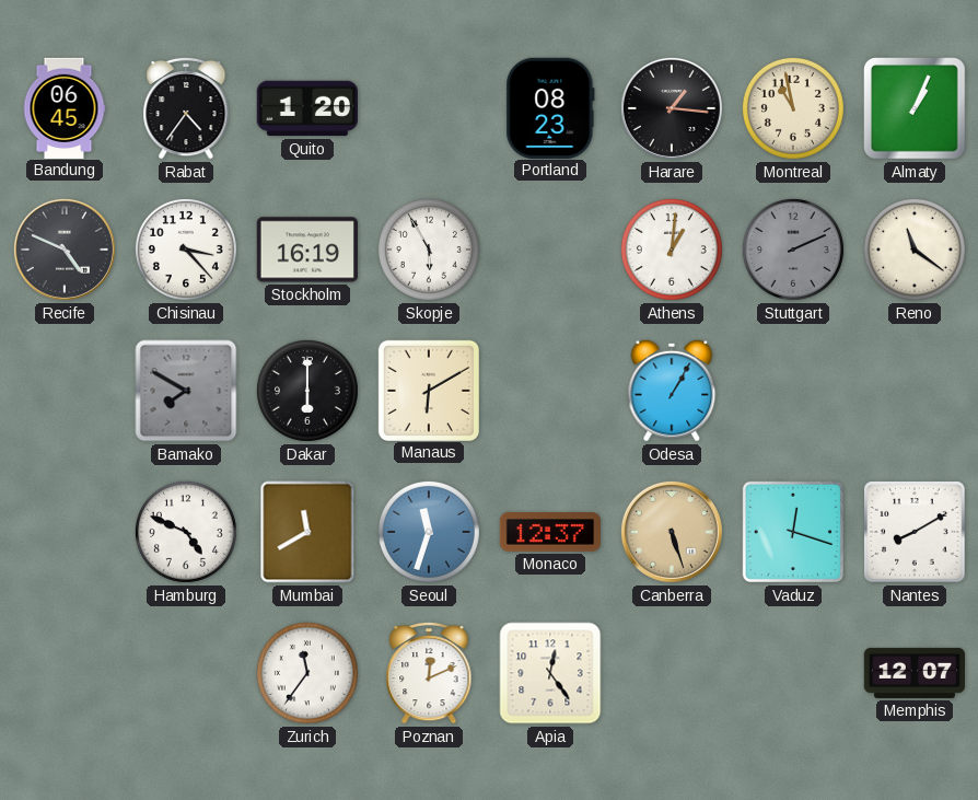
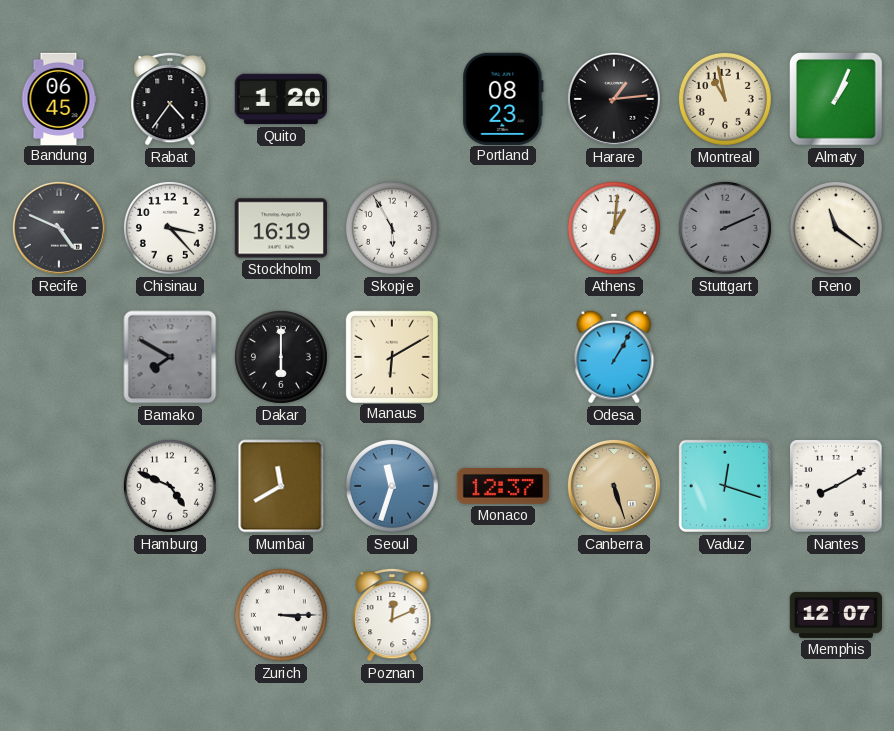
Harare: 1:16 -> 1:14 (614, 99)
Zurich: 11:36 -> 3:15 (281, 615)
Apia: 12:24 -> none (550, 673)
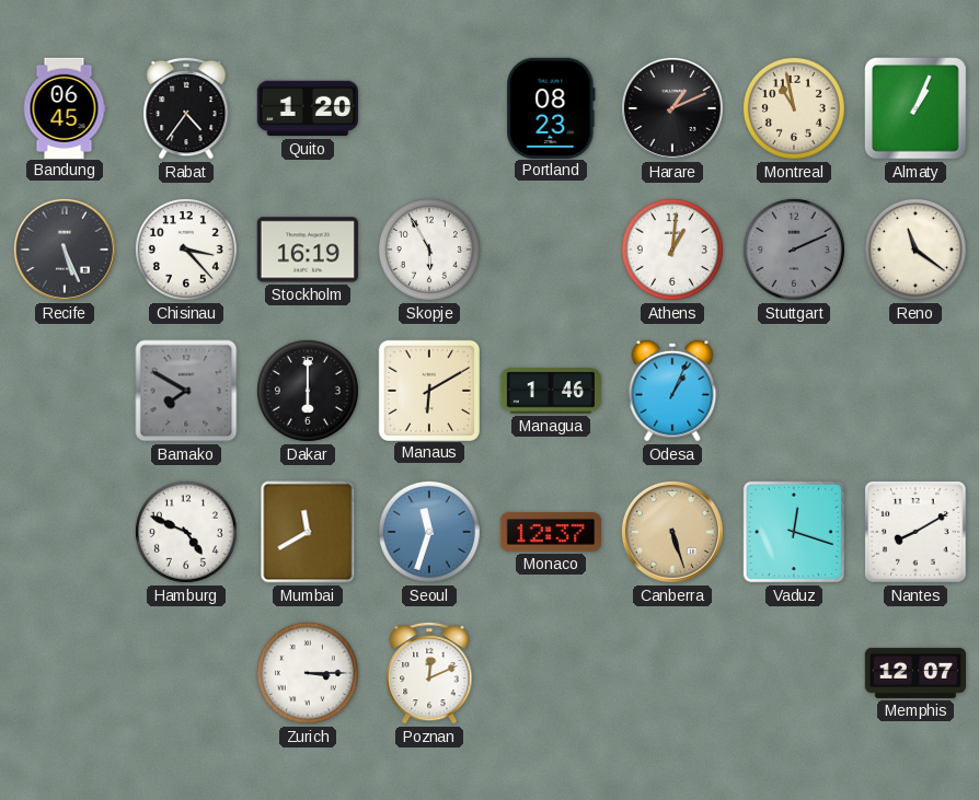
Harare: 1:14 -> 1:11 (672, 108)
Recife: 4:49 -> 5:26 (65, 250)
Managua: none -> 1:46 (550, 391)
Odesa: 1:05 -> 1:04 (672, 391)
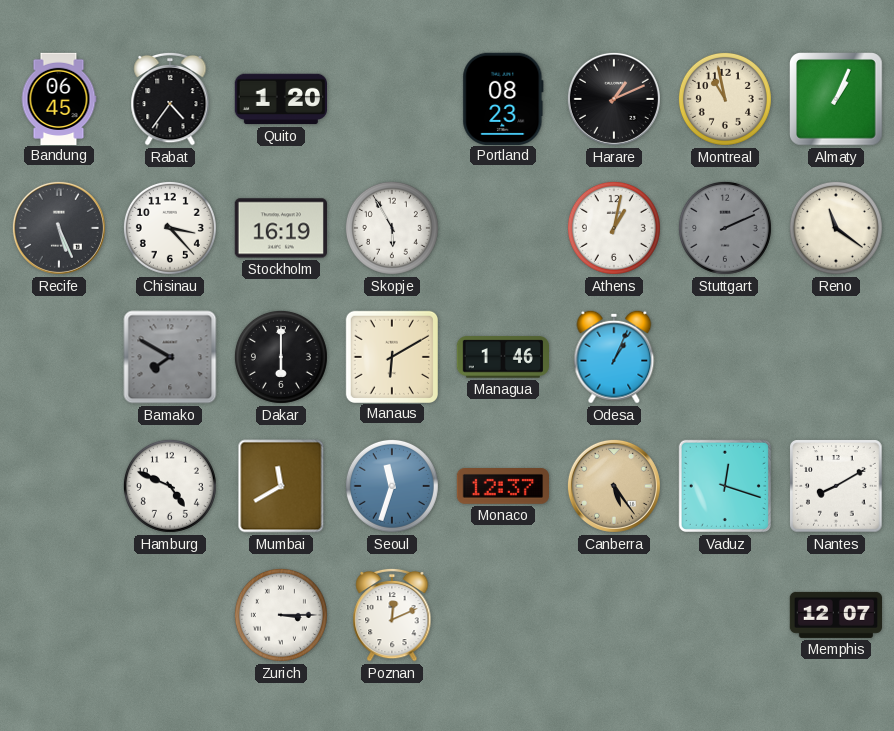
Athens: 1:01 -> 1:02 (614, 228)
Canberra: 5:27 -> 5:24 (614, 486)
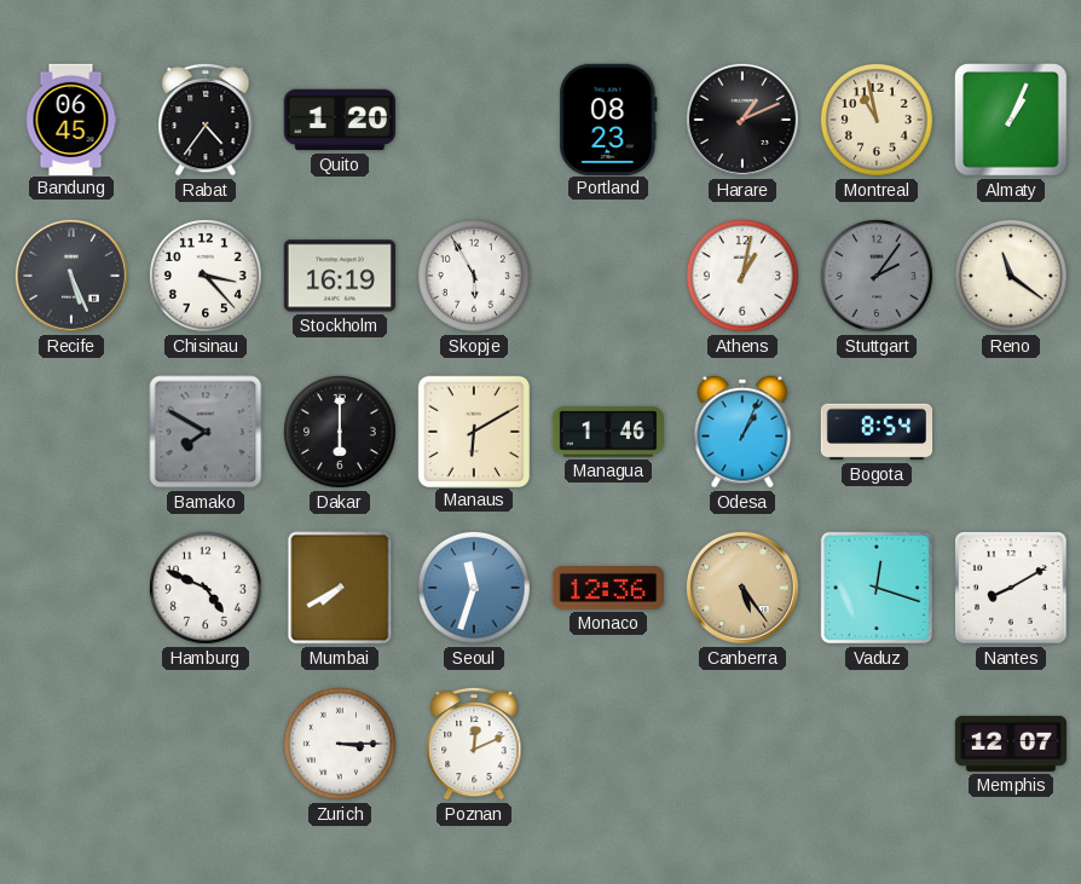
Stuttgart: 2:11 -> 2:06 (877, 276)
Bogota: none -> 8:54 (877, 432)
Mumbai: 11:40 -> 7:40 (340, 588)
Monaco: 12:37 -> 12:36 (607, 589)
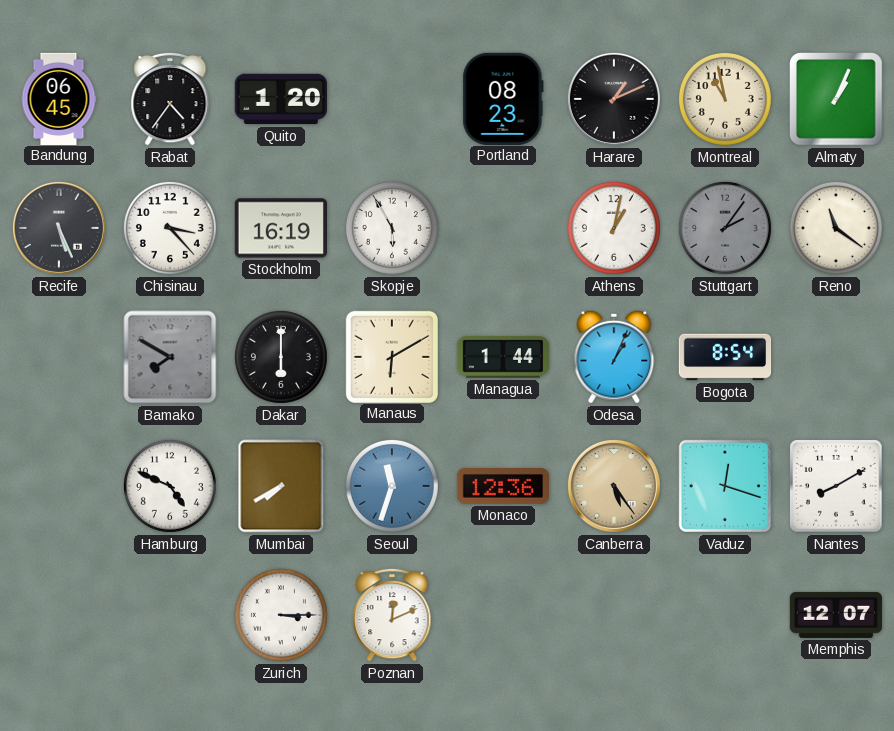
Managua: 1:46 -> 1:44 (502, 357)
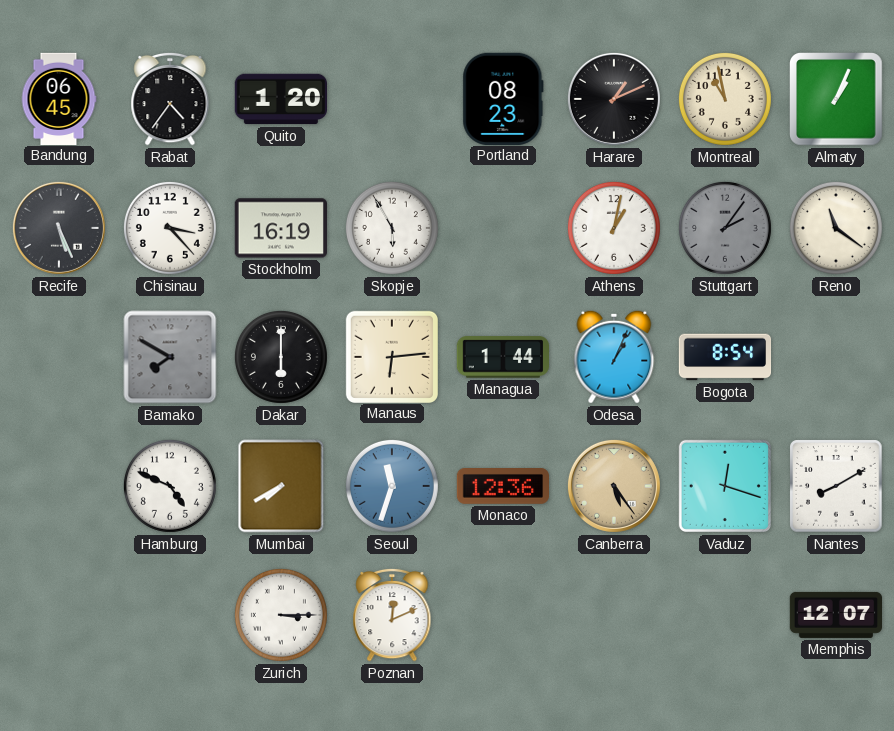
Manaus: 6:10 -> 6:14 (391, 356)
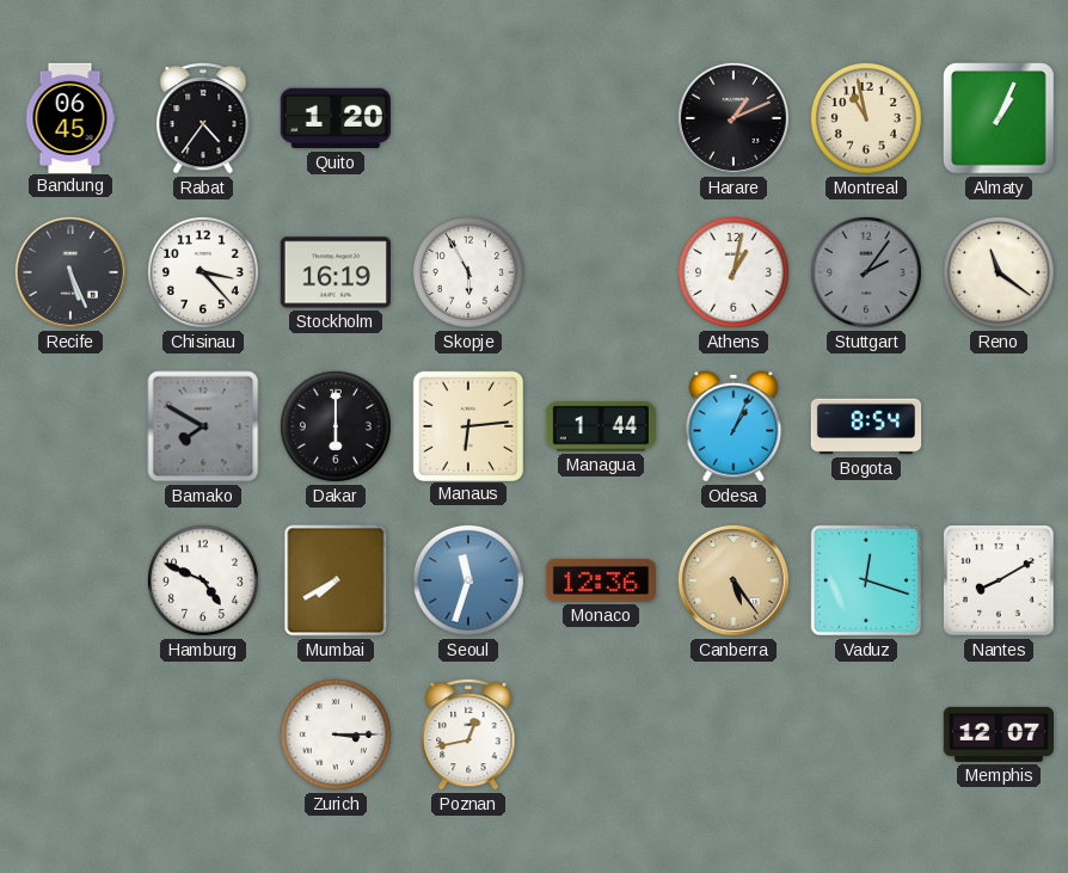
Portland: 08:23 -> none (503, 98)
Poznan: 12:11 -> 12:43 (468, 734)
